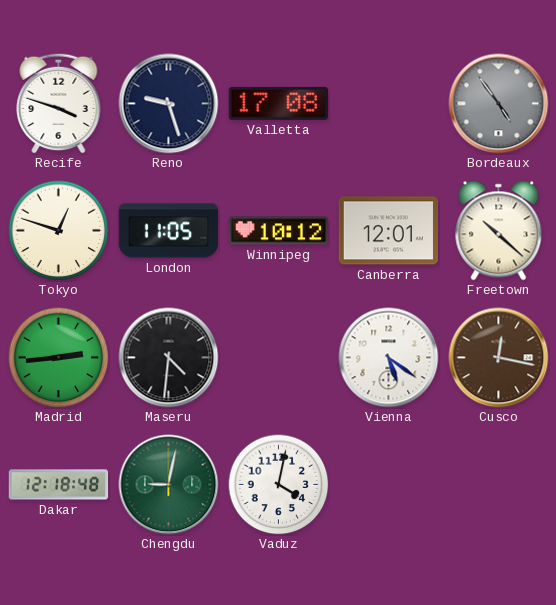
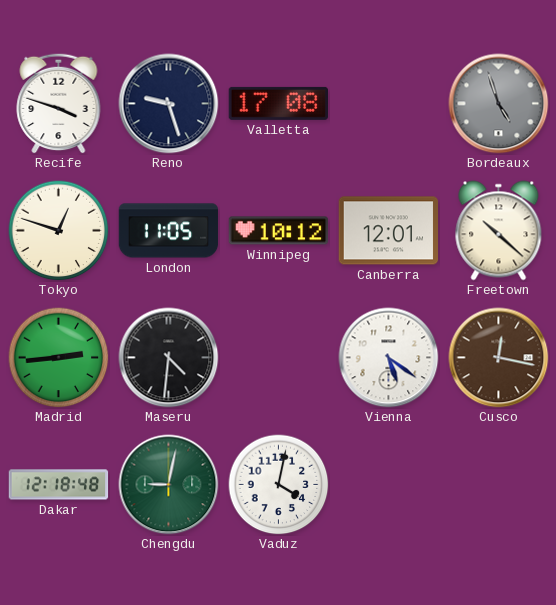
Bordeaux: 4:54 -> 4:57 (499, 104)
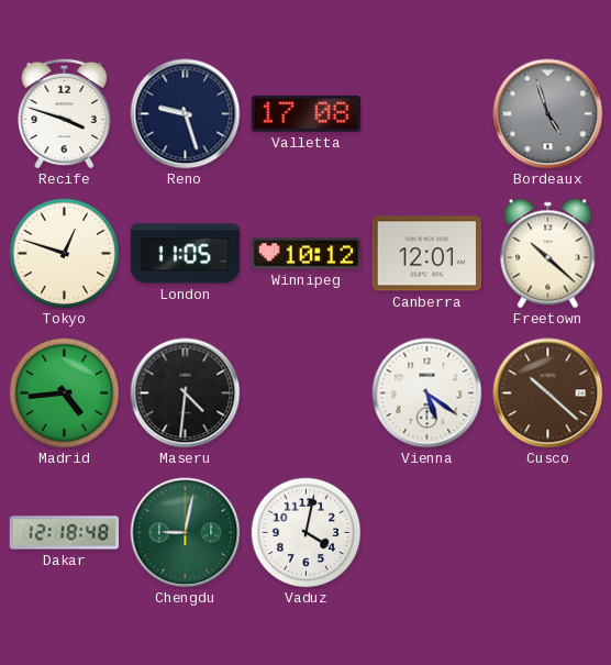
Madrid: 2:44 -> 4:44 (65, 394)
Cusco: 12:17 -> 10:22 (548, 394)
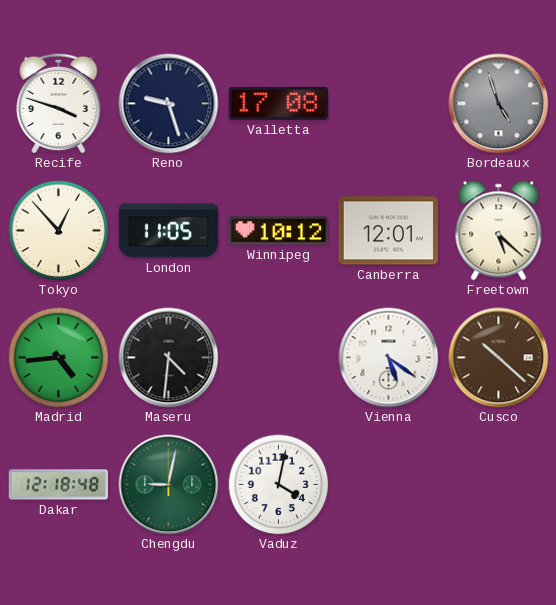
Tokyo: 12:48 -> 12:53 (59, 231)
Freetown: 10:22 -> 5:22 (499, 231)
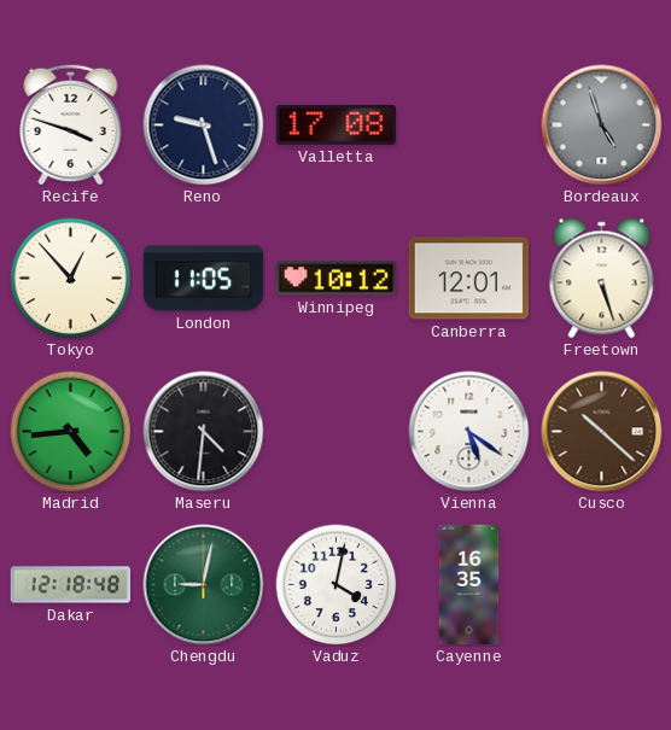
Freetown: 5:22 -> 5:27 (602, 279)
Cayenne: none -> 16:35 (469, 585)
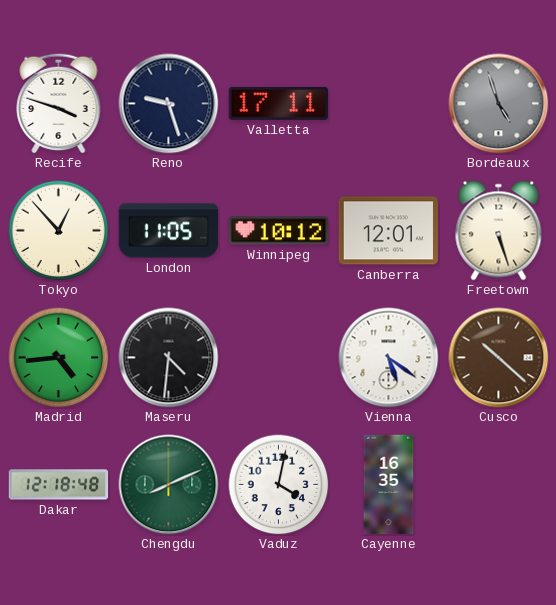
Valletta: 17:08 -> 17:11 (279, 103)
Chengdu: 9:02 -> 8:11 (169, 485)
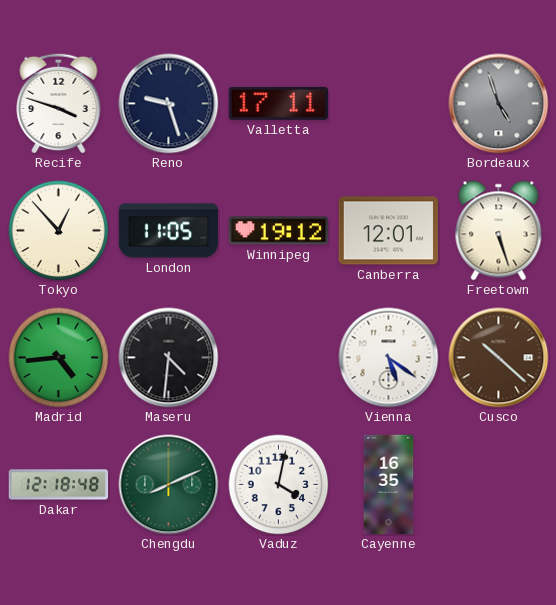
Winnipeg: 10:12 -> 19:12 (279, 231)
